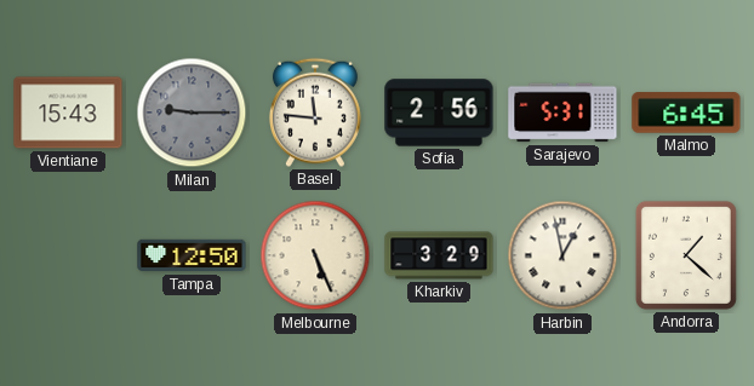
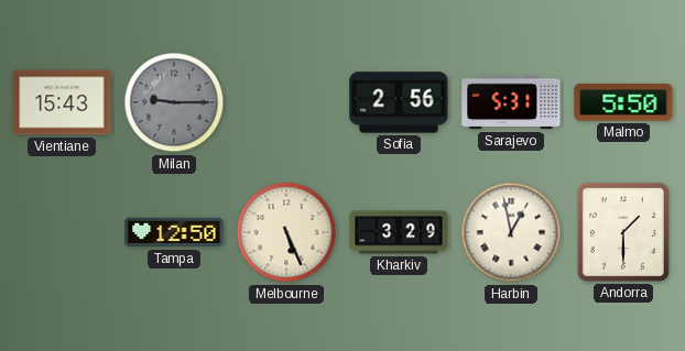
Basel: 11:46 -> none (315, 113)
Malmo: 6:45 -> 5:50 (623, 102)
Andorra: 1:22 -> 1:30 (623, 232)
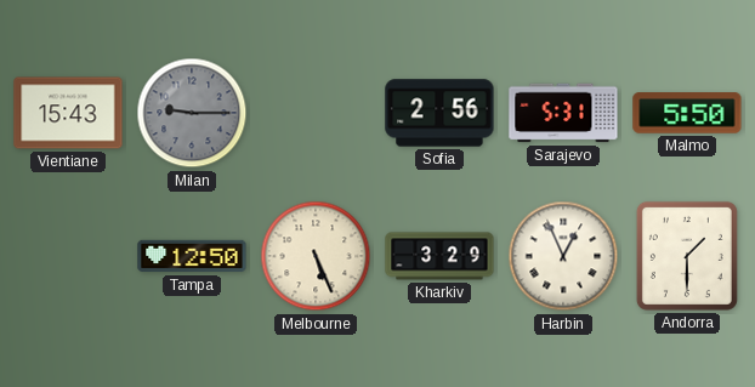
Harbin: 12:58 -> 12:56 (563, 256)
